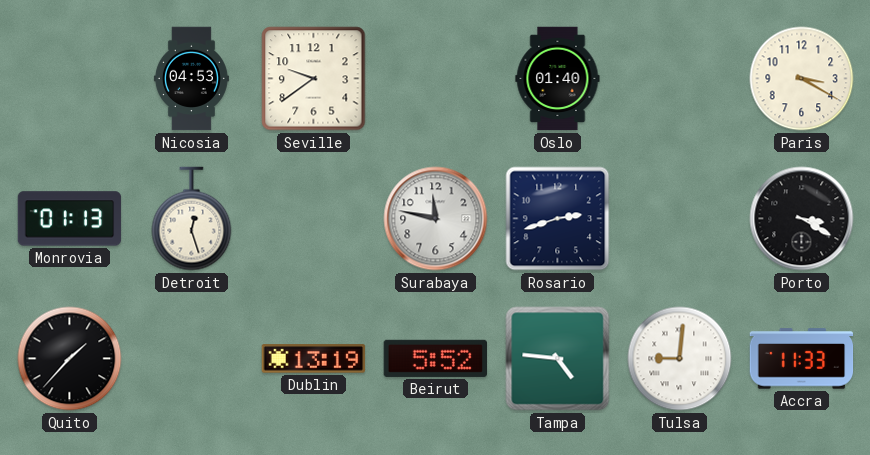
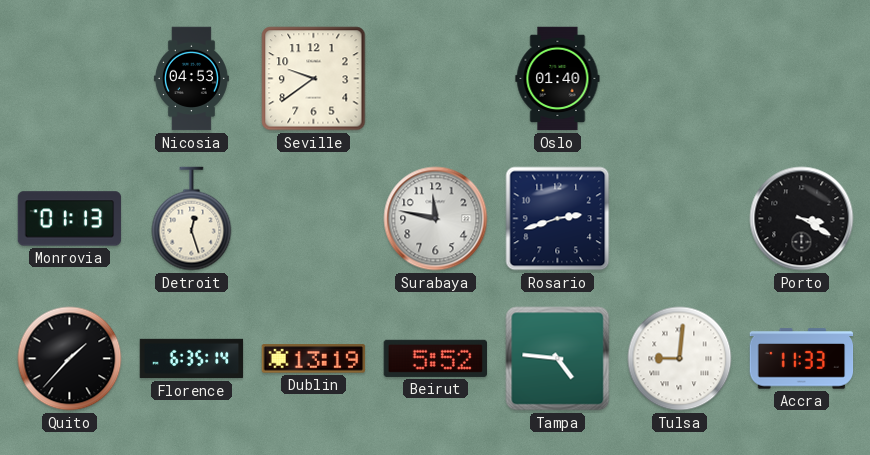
Paris: 3:20 -> none (802, 79)
Florence: none -> 6:35 (192, 359)
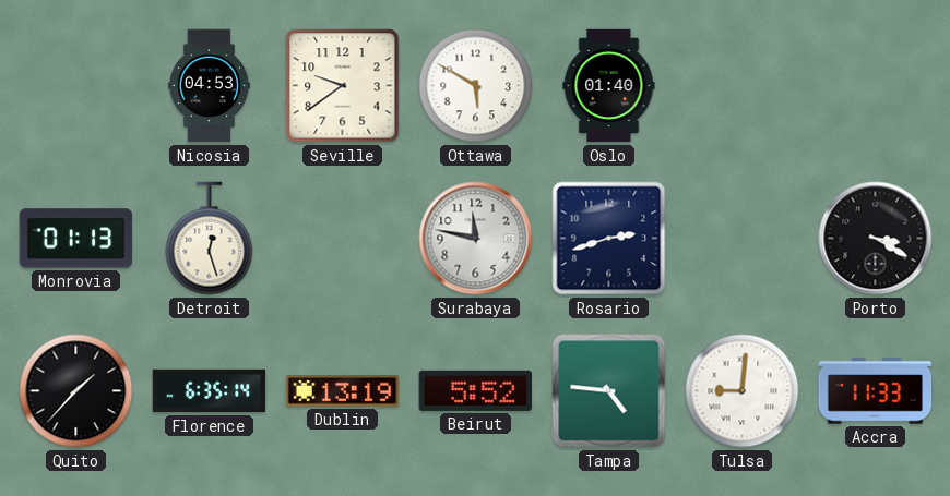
Ottawa: none -> 5:50 (476, 86)
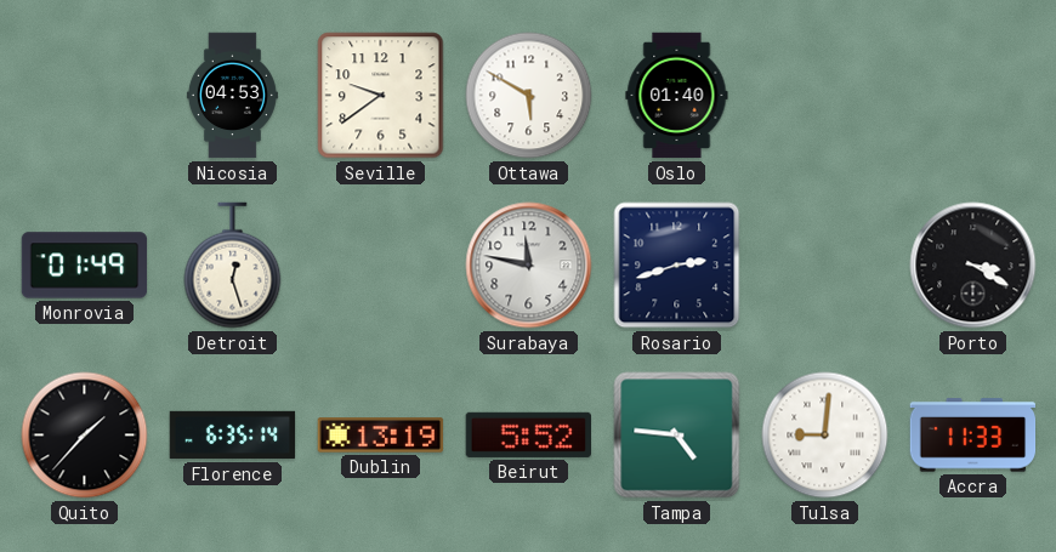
Monrovia: 01:13 -> 01:49 (85, 266)
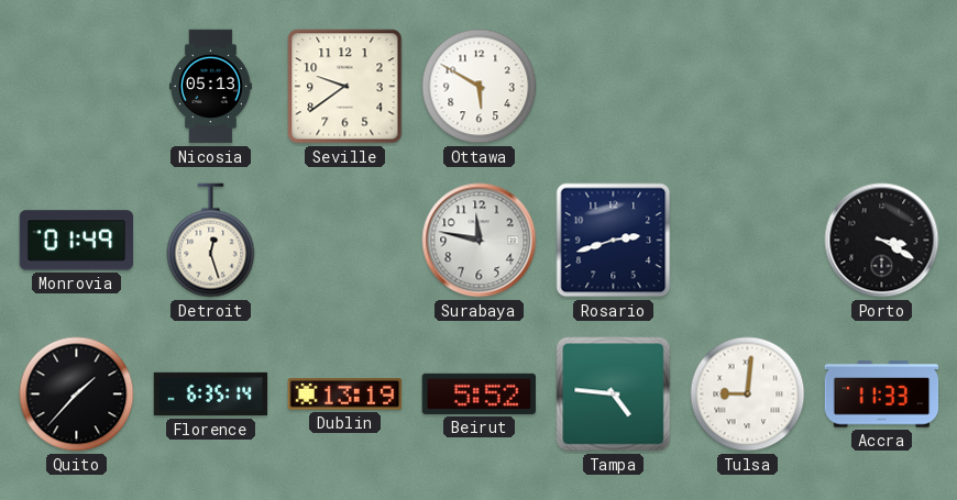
Nicosia: 04:53 -> 05:13 (210, 87)
Oslo: 01:40 -> none (677, 96)
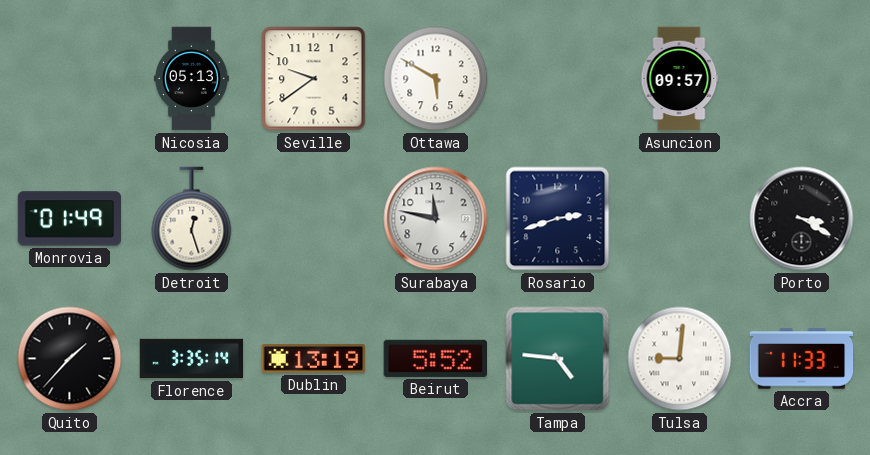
Asuncion: none -> 09:57 (680, 79)
Florence: 6:35 -> 3:35 (192, 359)
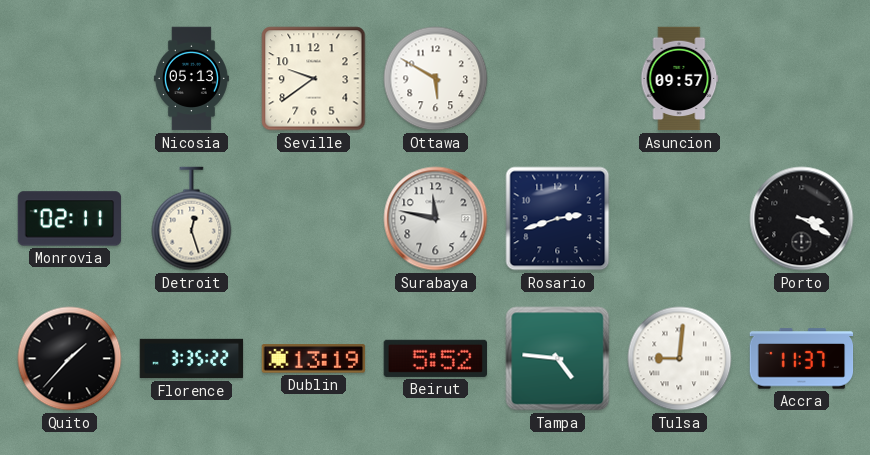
Monrovia: 01:49 -> 02:11 (70, 219)
Florence: 3:35:14 -> 3:35:22 (192, 359)
Accra: 11:33 -> 11:37 (802, 359)
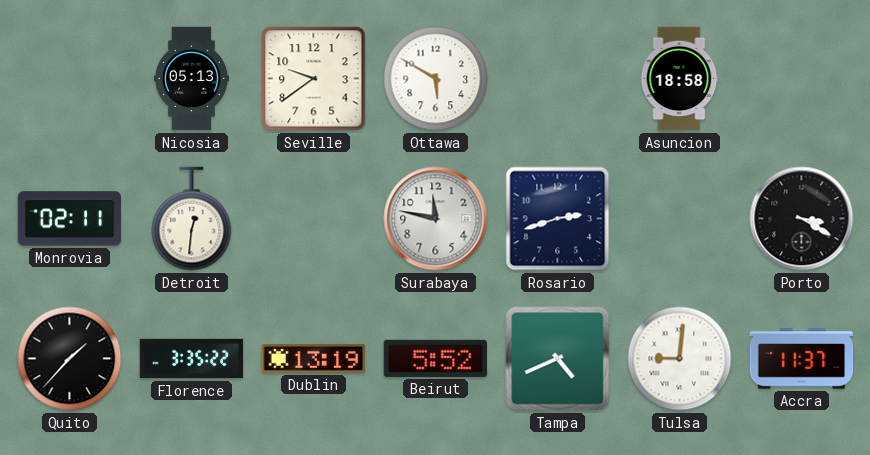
Asuncion: 09:57 -> 18:58 (680, 79)
Detroit: 12:27 -> 12:31 (192, 219)
Tampa: 4:46 -> 4:41 (558, 359)
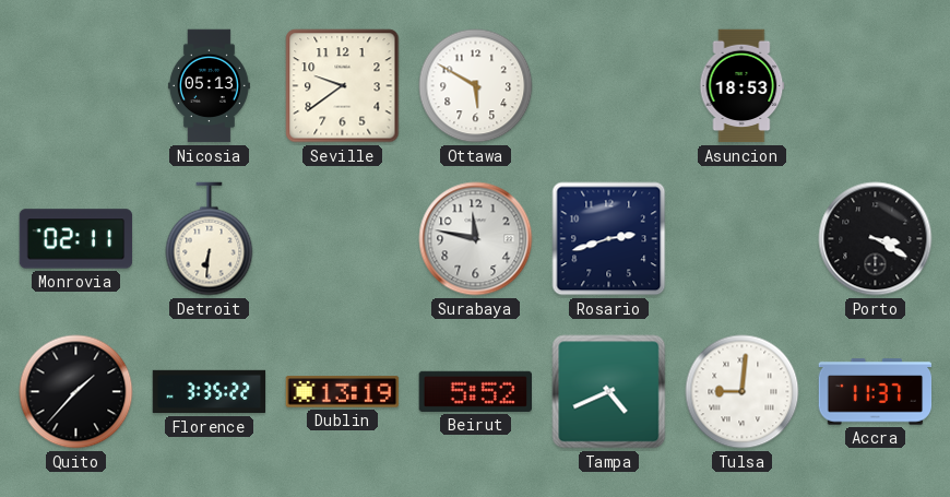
Asuncion: 18:58 -> 18:53 (743, 86)
Detroit: 12:31 -> 6:31 (210, 239)
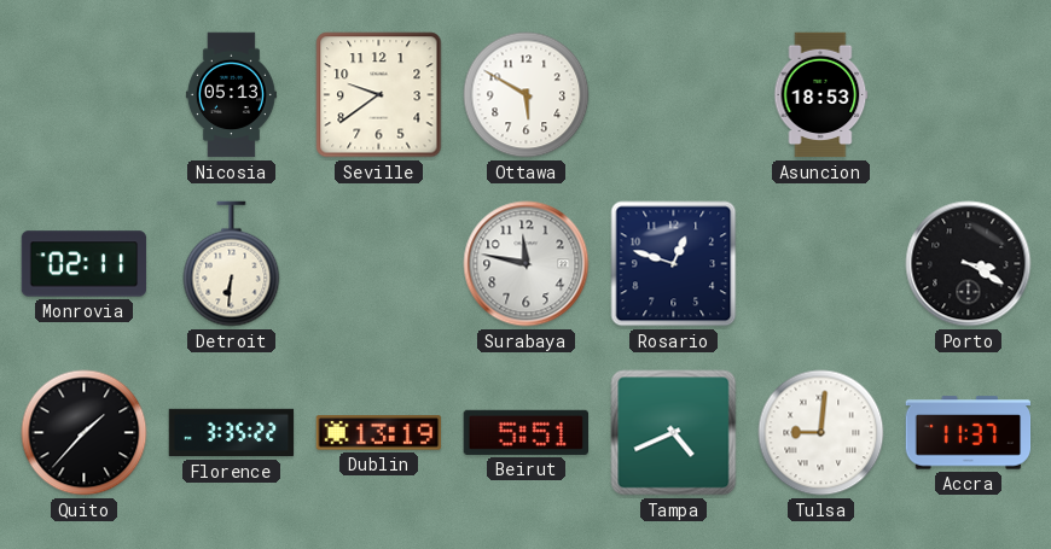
Rosario: 2:42 -> 12:48 (674, 264)
Beirut: 5:52 -> 5:51 (525, 432)
